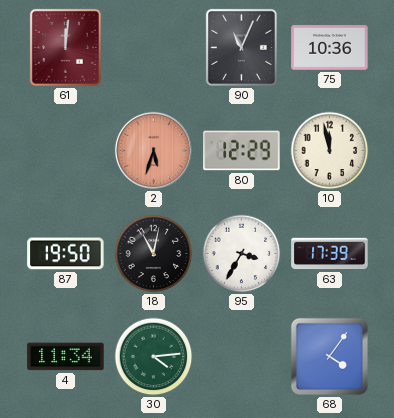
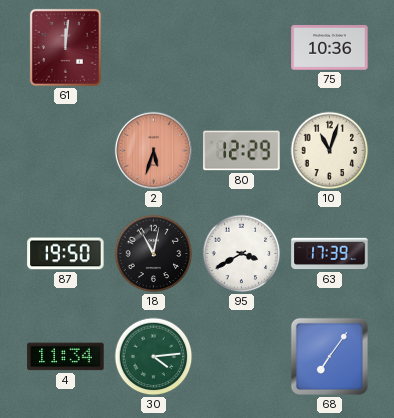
90: 11:04 -> none (241, 47)
10: 11:58 -> 11:03 (330, 151)
95: 3:35 -> 3:40 (242, 254)
68: 4:06 -> 7:06 (329, 356)
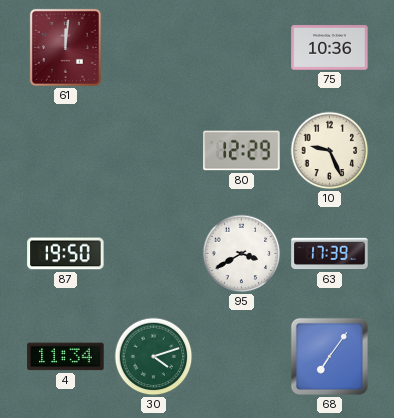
2: 5:33 -> none (153, 150)
10: 11:03 -> 9:26 (330, 151)
18: 11:02 -> none (154, 254)
30: 4:14 -> 4:12 (154, 357)
